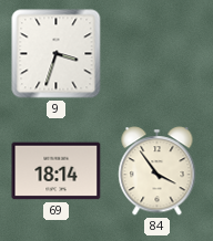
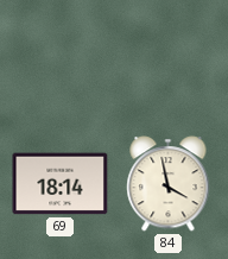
9: 3:33 -> none (57, 54)
84: 3:54 -> 3:58 (169, 184)
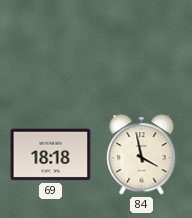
69: 18:14 -> 18:18 (51, 155)
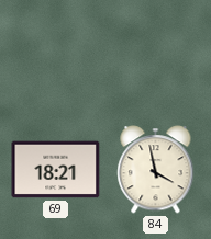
69: 18:18 -> 18:21 (56, 170)
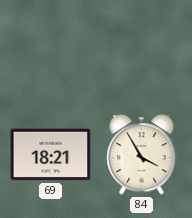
84: 3:58 -> 3:55 (142, 155)
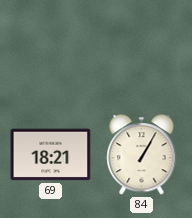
84: 3:55 -> 1:05 (142, 155)
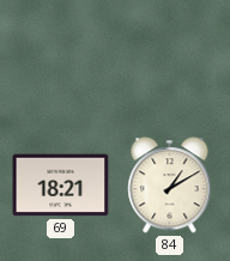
84: 1:05 -> 1:10 (170, 186)
